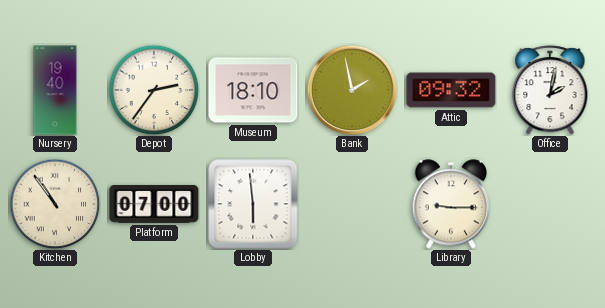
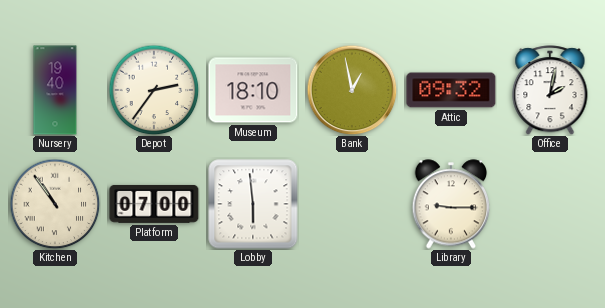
Bank: 1:58 -> 12:58 (352, 90)
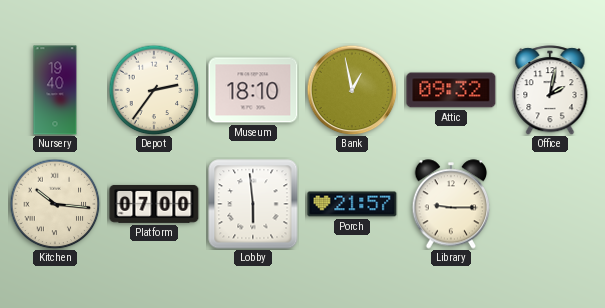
Kitchen: 10:54 -> 10:16 (55, 204)
Porch: none -> 21:57 (352, 204)
